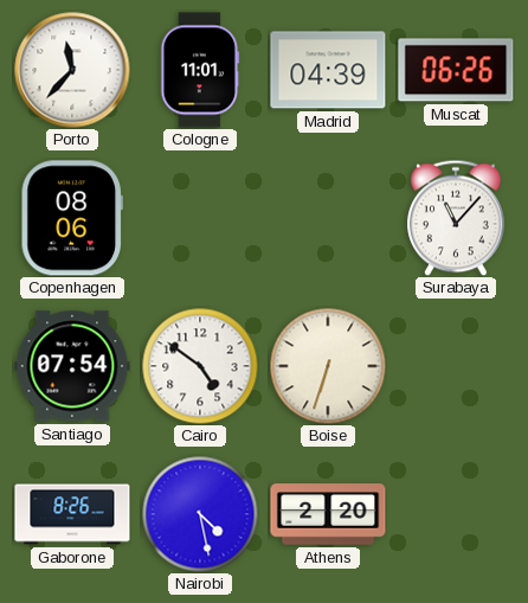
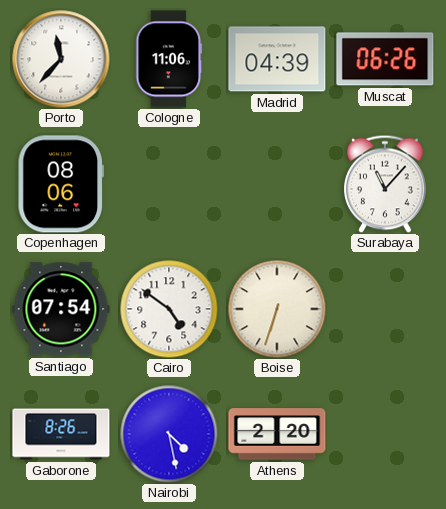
Cologne: 11:01 -> 11:06 (169, 59)
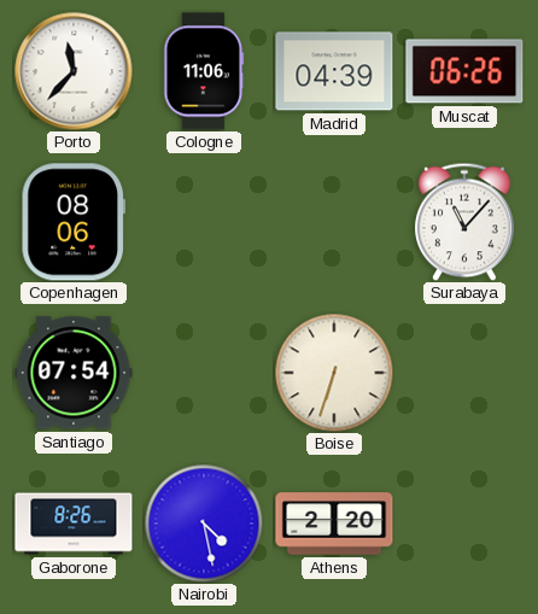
Cairo: 4:51 -> none (169, 309)
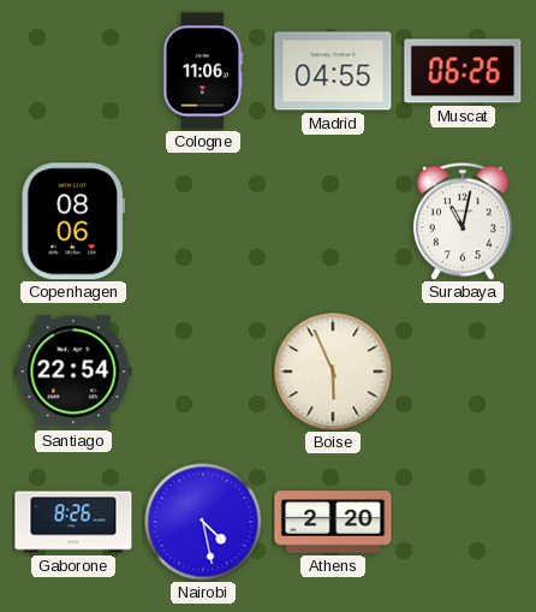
Porto: 11:37 -> none (74, 71)
Madrid: 04:39 -> 04:55 (333, 71)
Surabaya: 11:07 -> 11:02 (463, 221)
Santiago: 07:54 -> 22:54 (73, 372)
Boise: 6:33 -> 5:56 (333, 372)
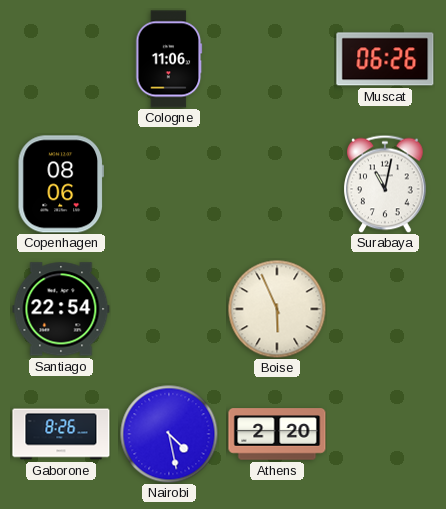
Madrid: 04:55 -> none (333, 71)
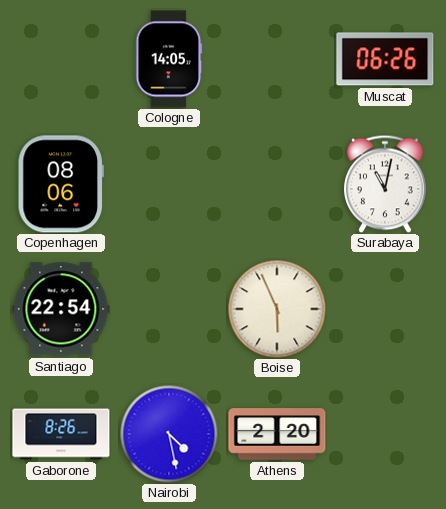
Cologne: 11:06 -> 14:05 (169, 59)
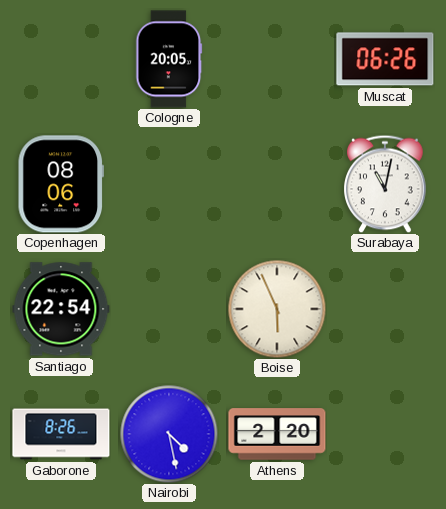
Cologne: 14:05 -> 20:05 (169, 59)
